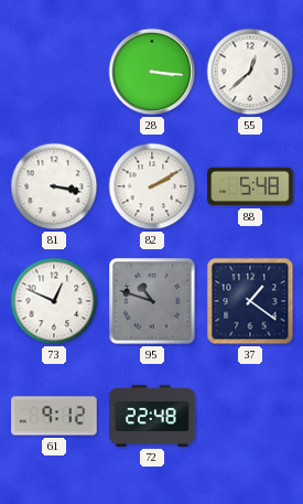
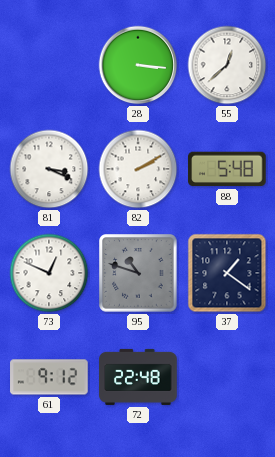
81: 3:17 -> 3:19 (49, 169)
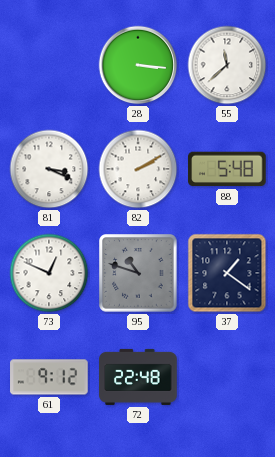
55: 12:38 -> 11:38 (227, 65)
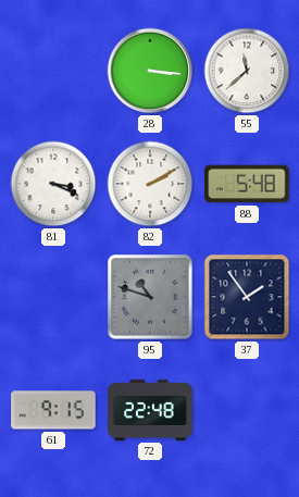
73: 12:49 -> none (49, 273)
37: 1:21 -> 1:54 (247, 297)
61: 9:12 -> 9:15 (53, 410)
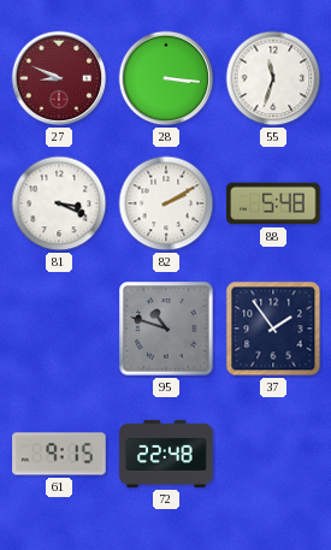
27: none -> 8:49 (59, 78)
55: 11:38 -> 11:33 (273, 78)
